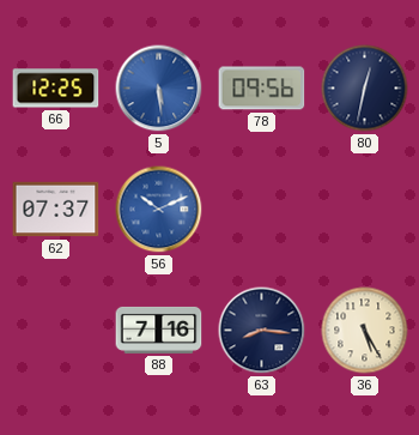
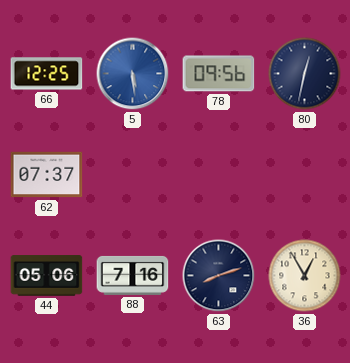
56: 10:11 -> none (159, 210)
44: none -> 05:06 (47, 276)
63: 8:16 -> 8:12 (219, 276)
36: 5:25 -> 12:55 (305, 276)
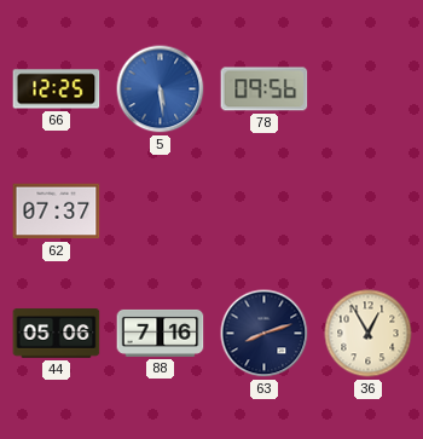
80: 12:32 -> none (305, 74)
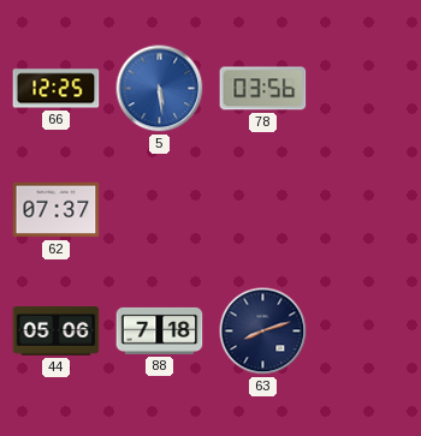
78: 09:56 -> 03:56 (263, 89)
88: 7:16 -> 7:18 (160, 330)
36: 12:55 -> none (369, 334)
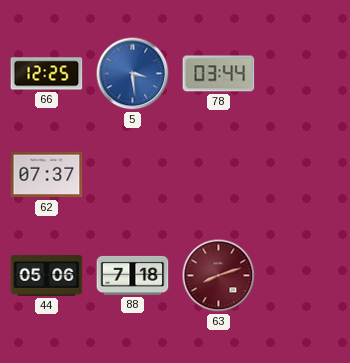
5: 5:29 -> 3:29 (133, 74)
78: 03:56 -> 03:44 (219, 74)
63 dial: navy -> burgundy (219, 276)
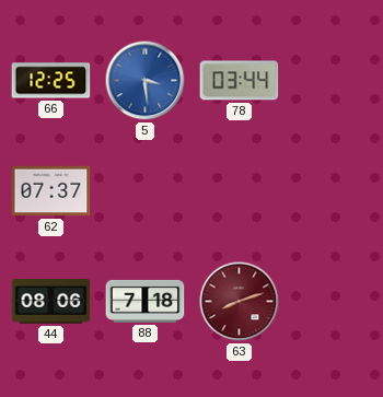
44: 05:06 -> 08:06 (51, 302)
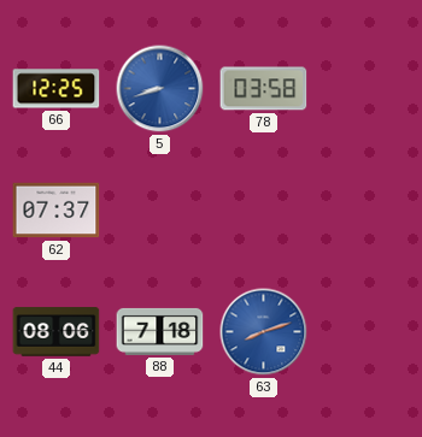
5: 3:29 -> 8:42 (160, 89)
78: 03:44 -> 03:58 (264, 89)
63 dial: burgundy -> blue (264, 332)
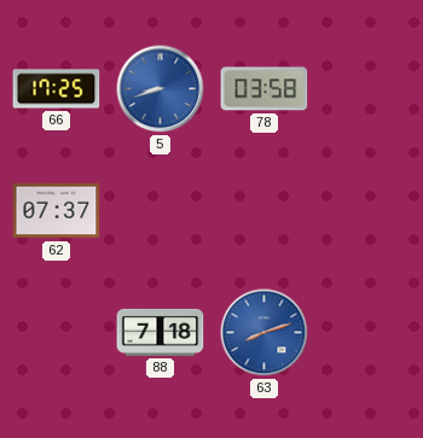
66: 12:25 -> 17:25 (57, 89)
44: 08:06 -> none (57, 332)
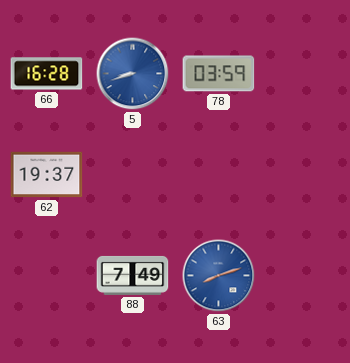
66: 17:25 -> 16:28 (47, 74)
78: 03:58 -> 03:59 (219, 74)
62: 07:37 -> 19:37 (47, 175)
88: 7:18 -> 7:49 (133, 275)
